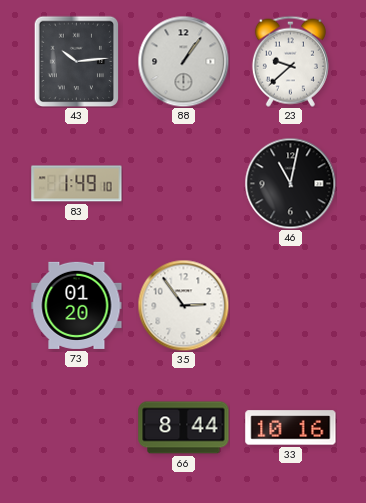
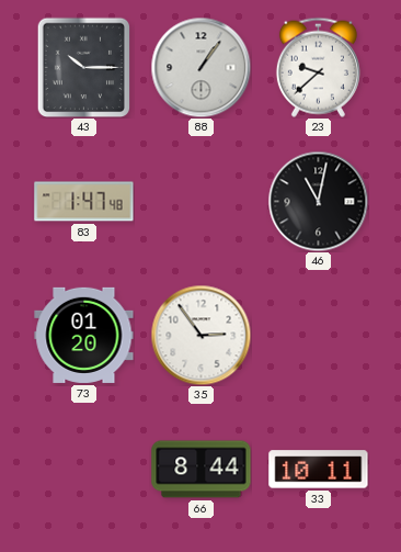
43: 10:14 -> 10:15 (84, 67)
83: 1:49 -> 1:47 (84, 202)
33: 10:16 -> 10:11 (319, 470)
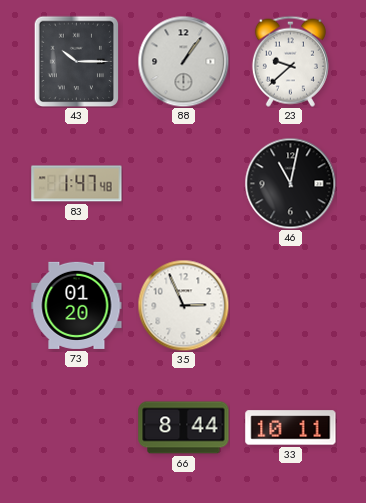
35: 2:54 -> 2:56 (183, 305)
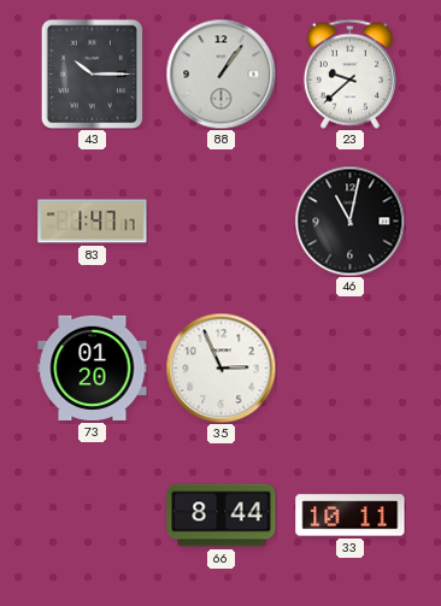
83: 1:47:48 -> 1:47:17 (93, 222)
